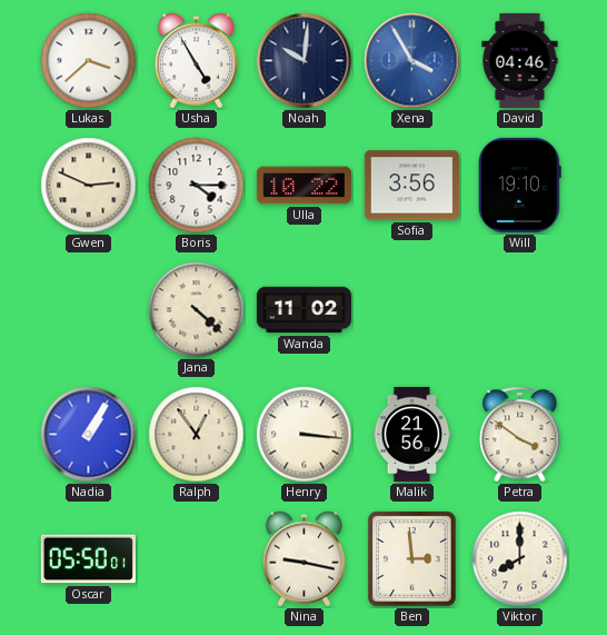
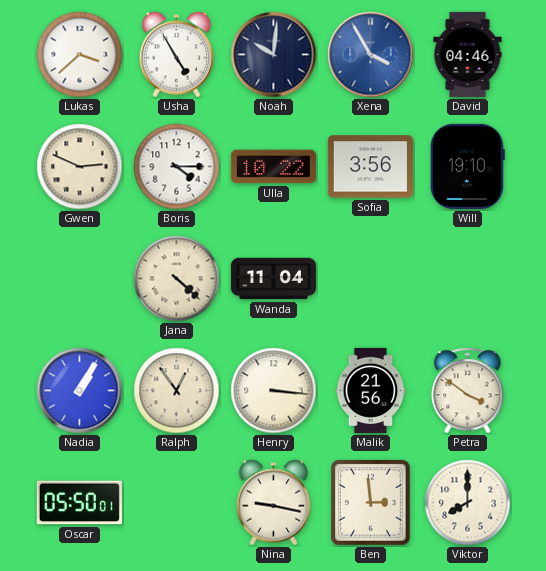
Wanda: 11:02 -> 11:04 (273, 279)
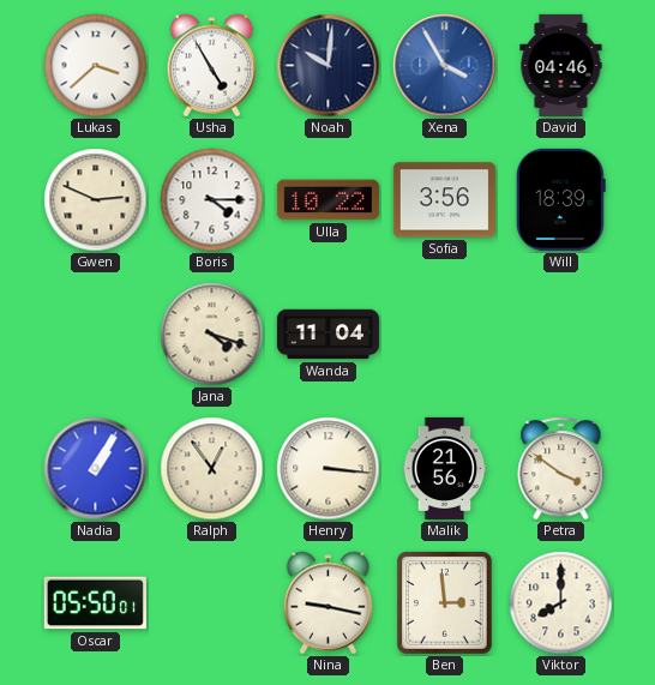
Will: 19:10 -> 18:39 (560, 199)
Jana: 4:22 -> 4:18 (212, 335)
